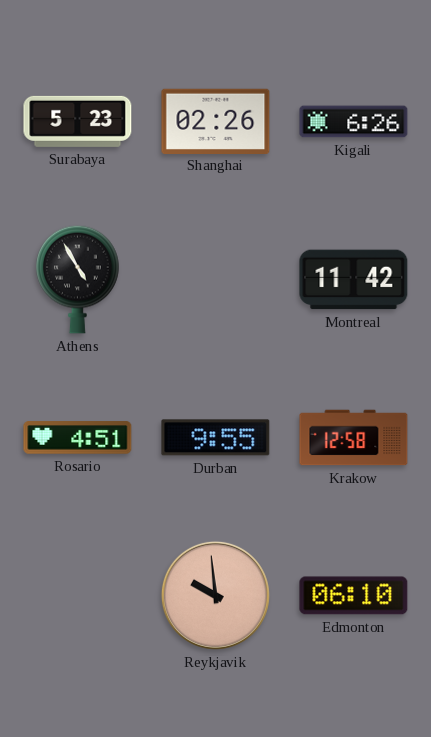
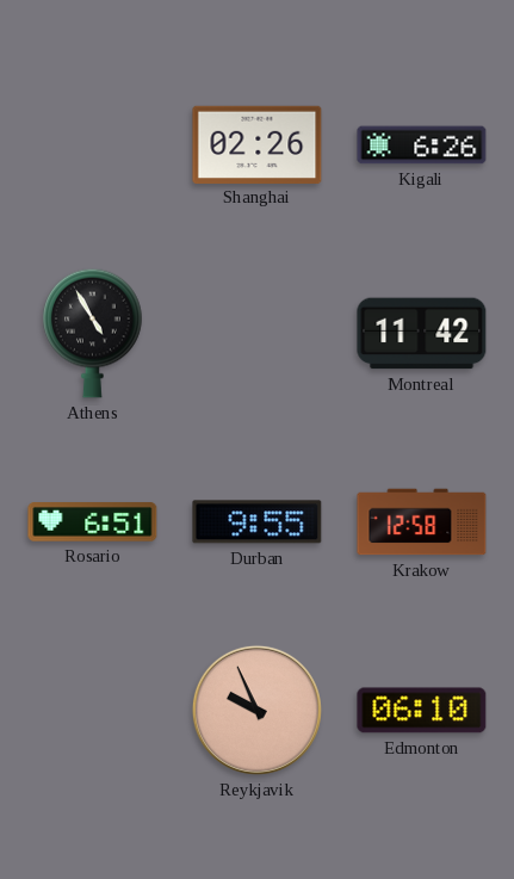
Surabaya: 5:23 -> none (78, 121)
Rosario: 4:51 -> 6:51 (93, 522)
Reykjavik: 9:59 -> 9:56 (256, 710)
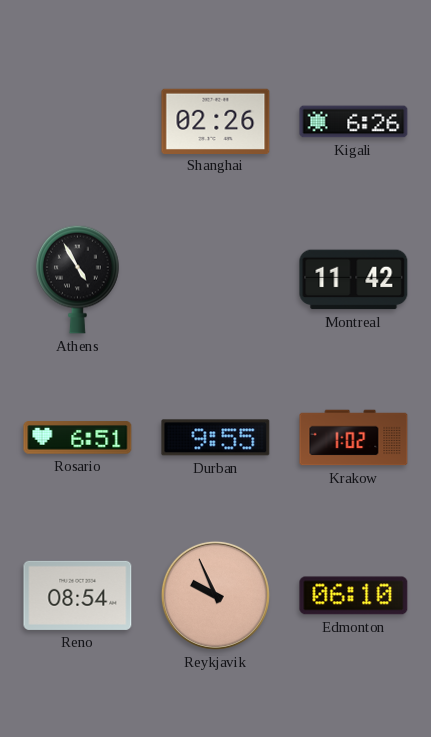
Krakow: 12:58 -> 1:02 (354, 438)
Reno: none -> 08:54 (78, 595)
